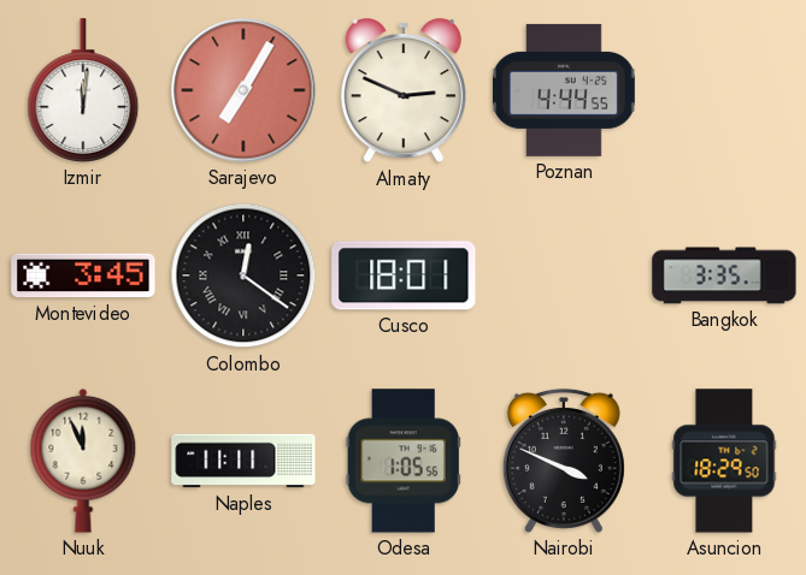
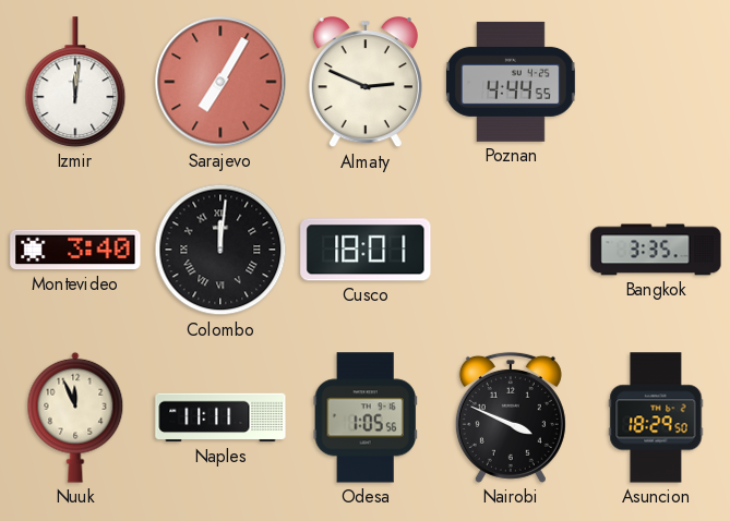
Montevideo: 3:45 -> 3:40 (75, 250)
Colombo: 12:21 -> 12:01 (220, 250)
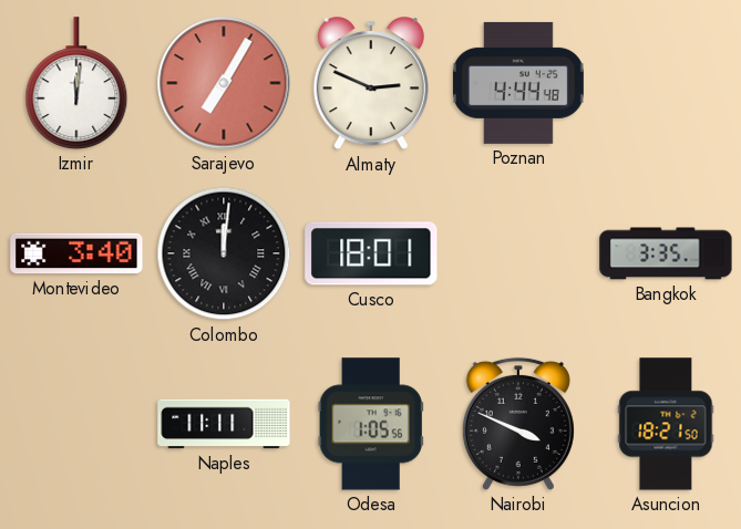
Poznan: 4:44:55 -> 4:44:48 (518, 83)
Nuuk: 11:56 -> none (75, 417)
Asuncion: 18:29 -> 18:21 (666, 424)
